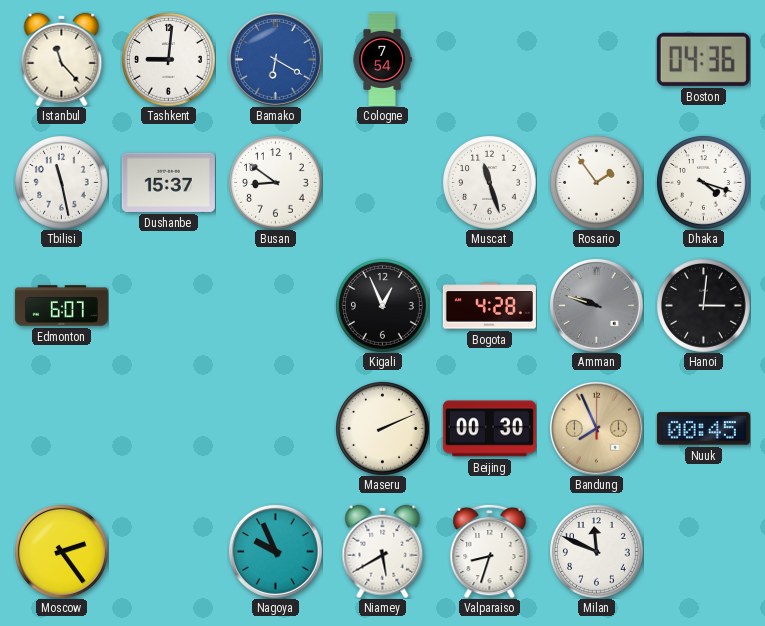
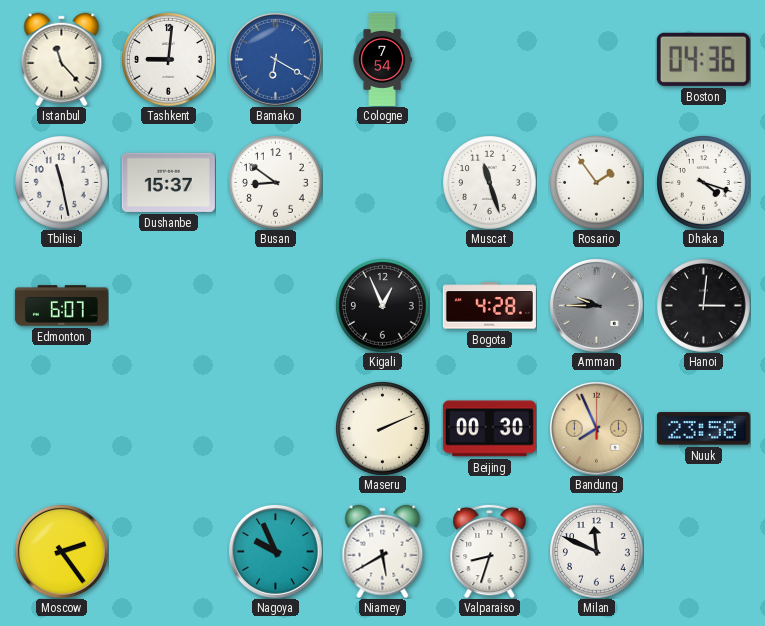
Amman: 9:48 -> 9:45 (596, 305)
Nuuk: 00:45 -> 23:58 (703, 429)
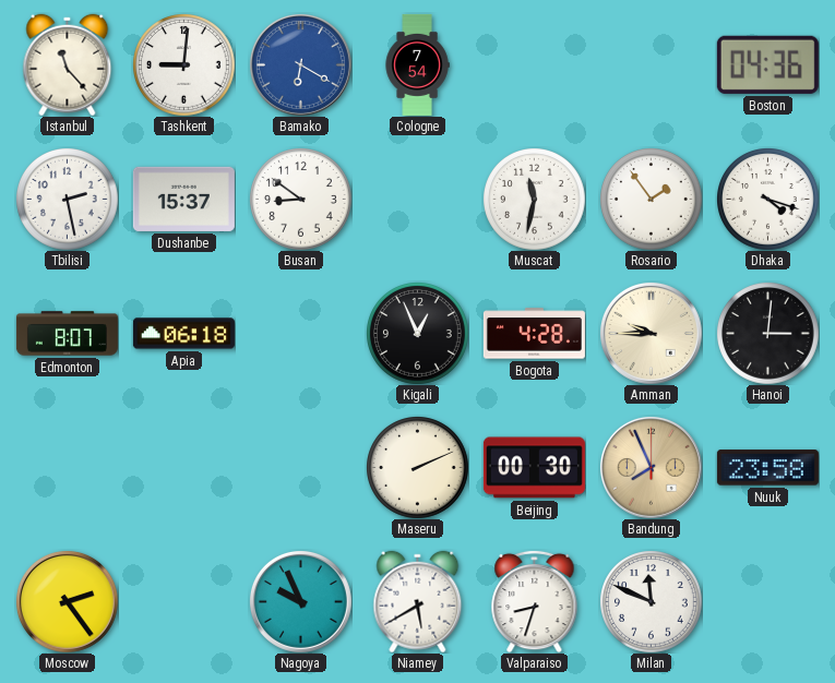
Tbilisi: 11:28 -> 2:28 (68, 200)
Muscat: 11:27 -> 11:32 (535, 200)
Edmonton: 6:07 -> 8:07 (67, 334)
Apia: none -> 06:18 (183, 334)
Amman dial: grey -> cream (651, 333)
